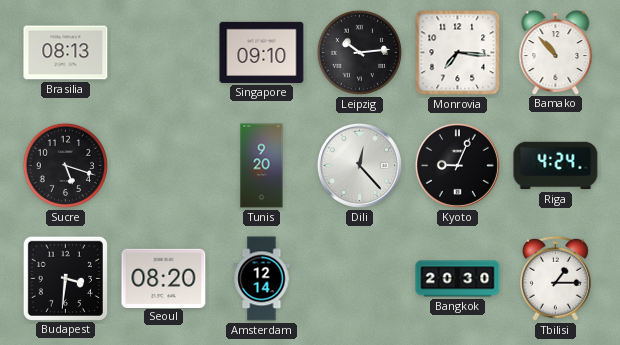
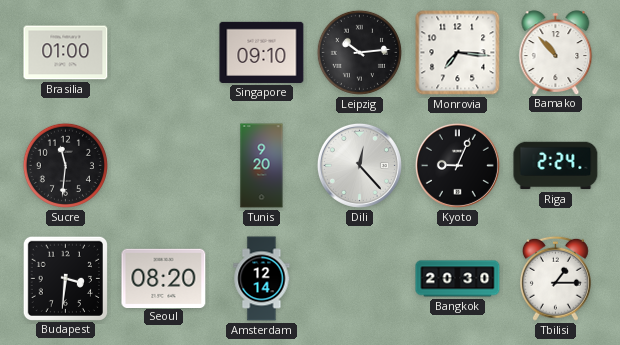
Brasilia: 08:13 -> 01:00 (66, 53)
Sucre: 5:18 -> 11:31 (65, 165)
Riga: 4:24 -> 2:24 (556, 166)
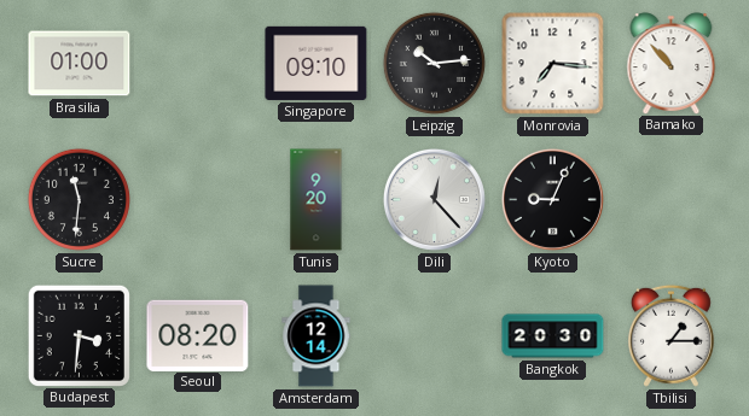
Riga: 2:24 -> none (556, 166)
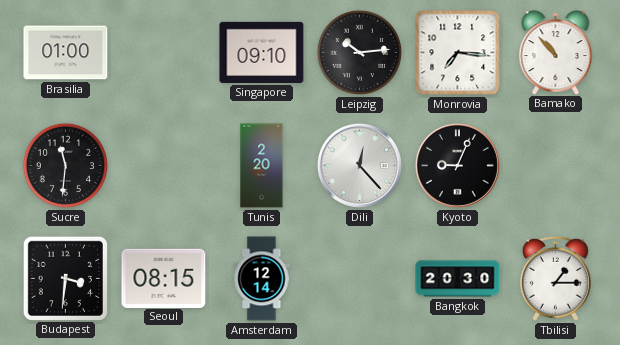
Tunis: 9:20 -> 2:20 (262, 166)
Seoul: 08:20 -> 08:15 (164, 278)
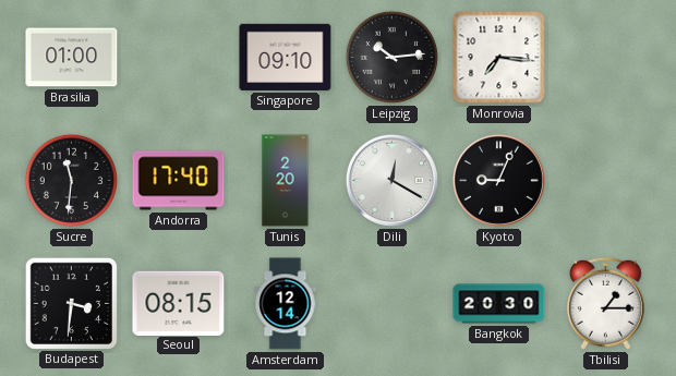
Bamako: 10:53 -> none (556, 52)
Andorra: none -> 17:40 (179, 181)
Dili: 12:23 -> 12:20 (391, 180)
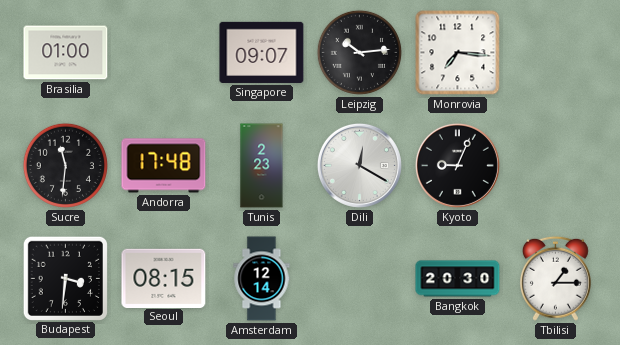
Singapore: 09:10 -> 09:07 (262, 52)
Andorra: 17:40 -> 17:48 (164, 166)
Tunis: 2:20 -> 2:23 (262, 166)
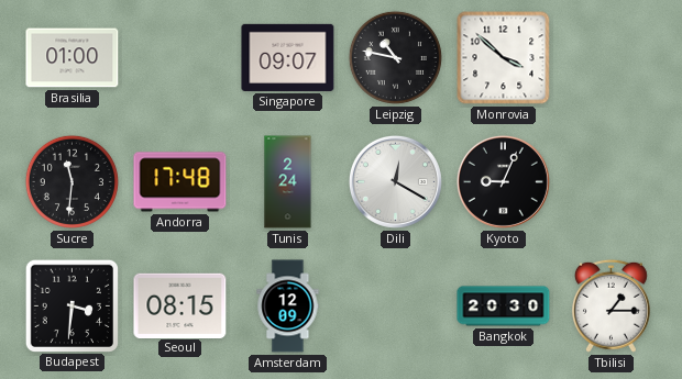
Leipzig: 10:14 -> 10:47 (395, 57)
Monrovia: 7:16 -> 3:52 (504, 58)
Tunis: 2:23 -> 2:24 (288, 182)
Amsterdam: 12:14 -> 12:09 (288, 306)
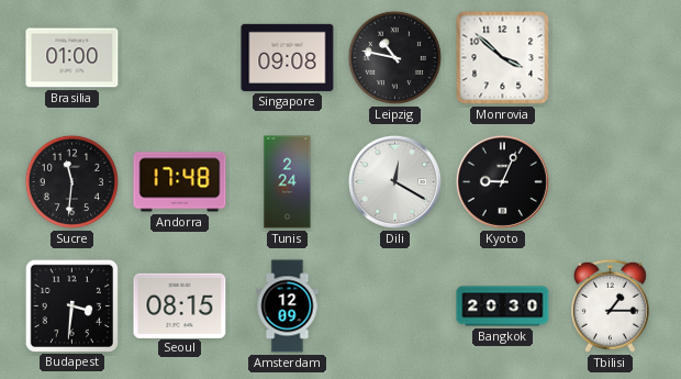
Singapore: 09:07 -> 09:08 (288, 57)
